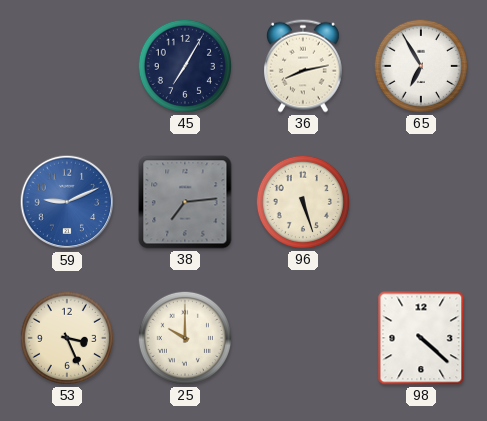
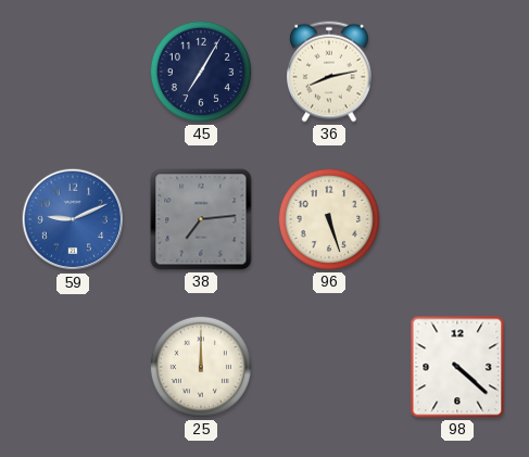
65: 6:55 -> none (421, 66)
53: 3:26 -> none (67, 338)
25: 10:00 -> 12:00 (201, 367)
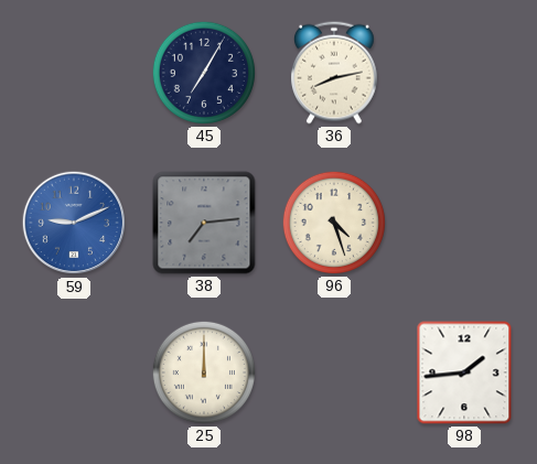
96: 5:27 -> 4:27 (334, 223)
98: 4:22 -> 1:44 (464, 373)
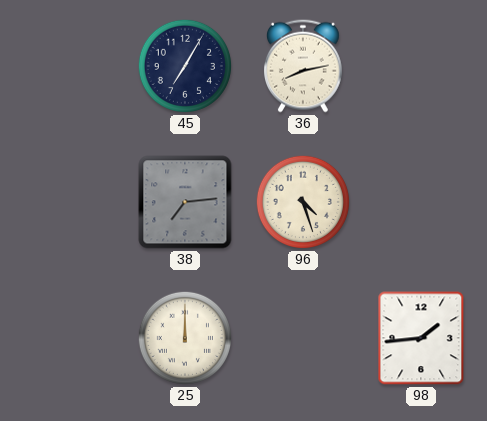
59: 9:11 -> none (74, 223)
